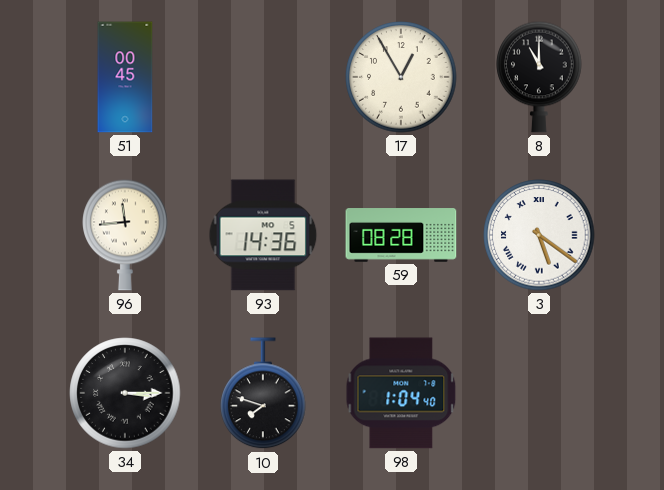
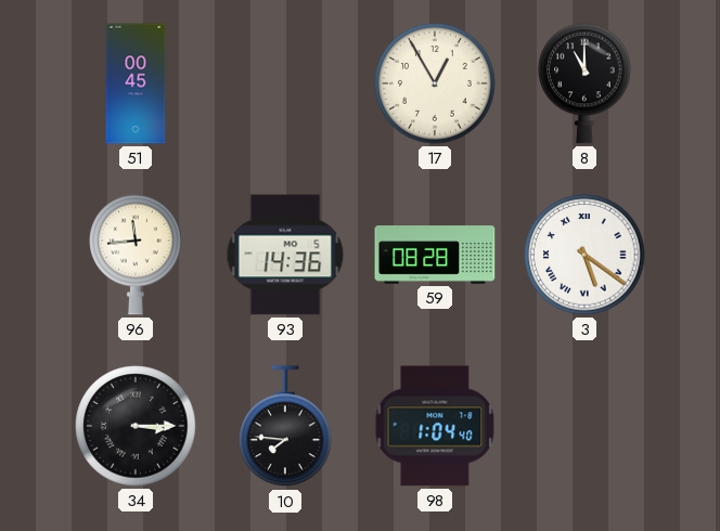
10: 7:48 -> 7:46 (285, 427)
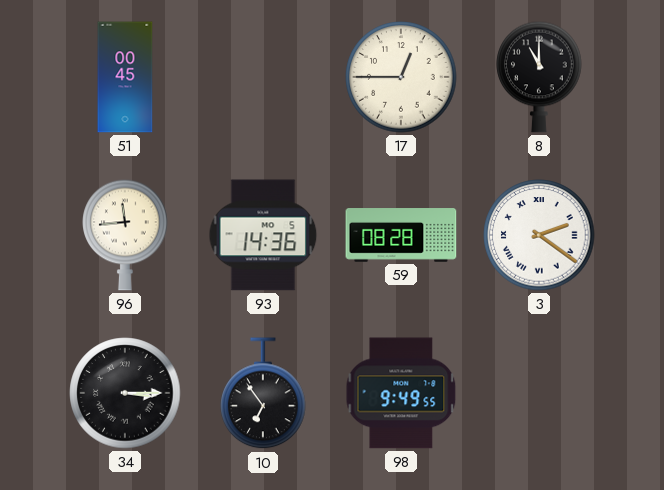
17: 12:55 -> 12:45 (401, 77)
3: 5:21 -> 2:21 (539, 235)
10: 7:46 -> 6:54 (263, 394)
98: 1:04 -> 9:49 (401, 393)
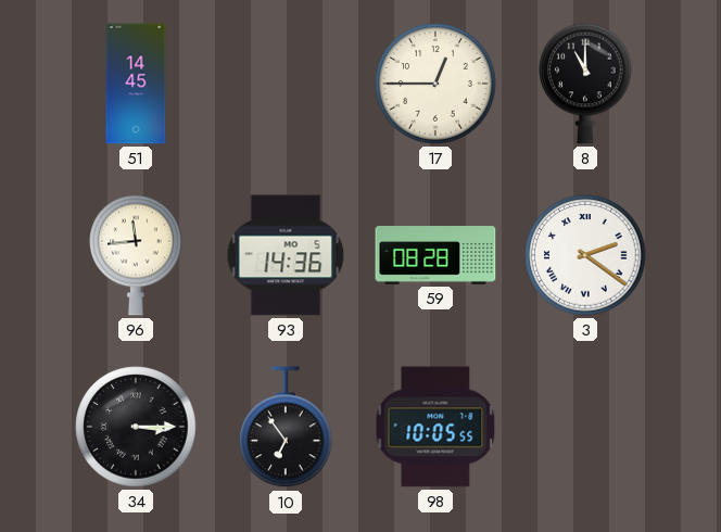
51: 00:45 -> 14:45 (136, 84)
98: 9:49 -> 10:05 (435, 427)
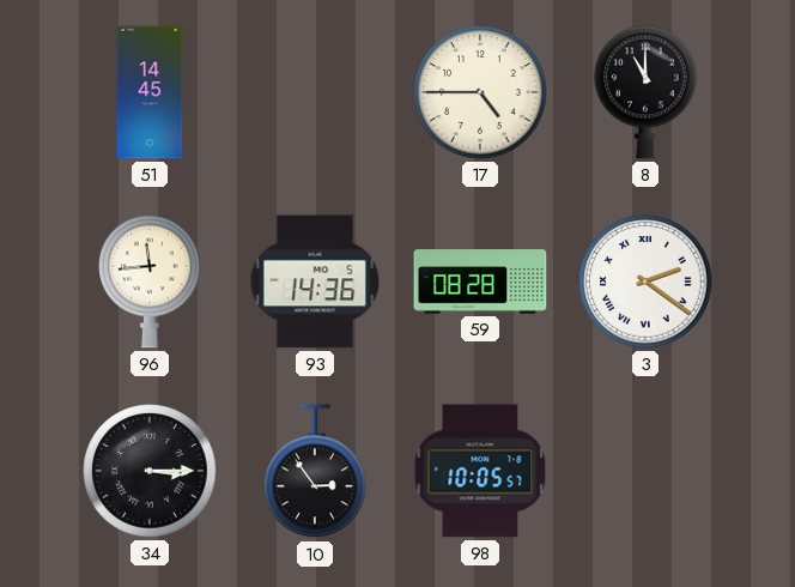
17: 12:45 -> 4:45 (480, 92)
10: 6:54 -> 2:54 (315, 472)
98: 10:05:55 -> 10:05:57 (480, 471)
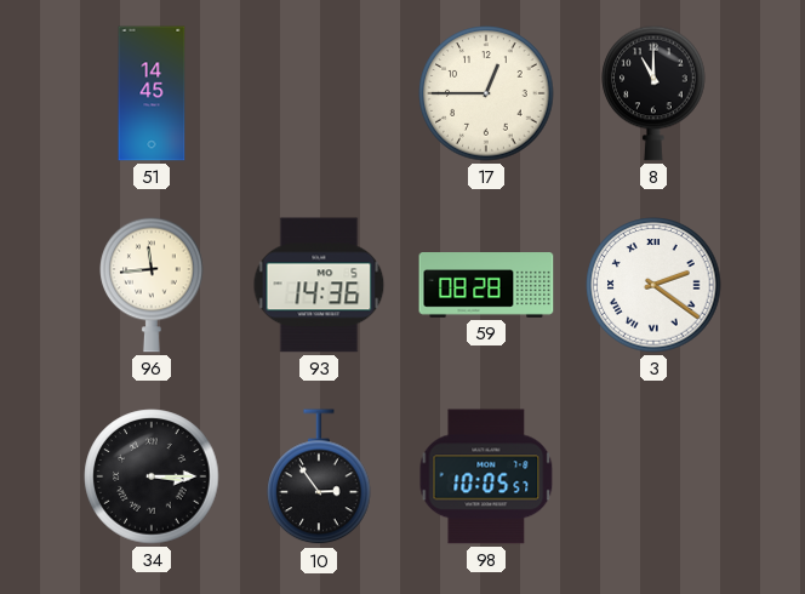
17: 4:45 -> 12:45 (486, 93)
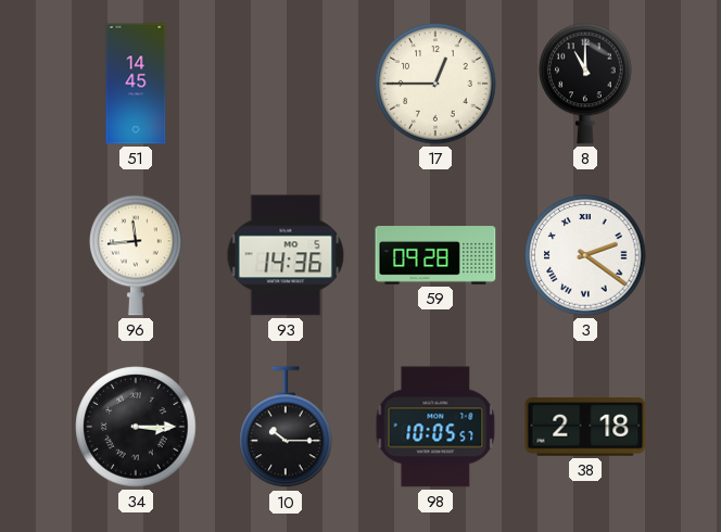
59: 08:28 -> 09:28 (435, 255)
10: 2:54 -> 10:15 (286, 428)
38: none -> 2:18 (585, 428)
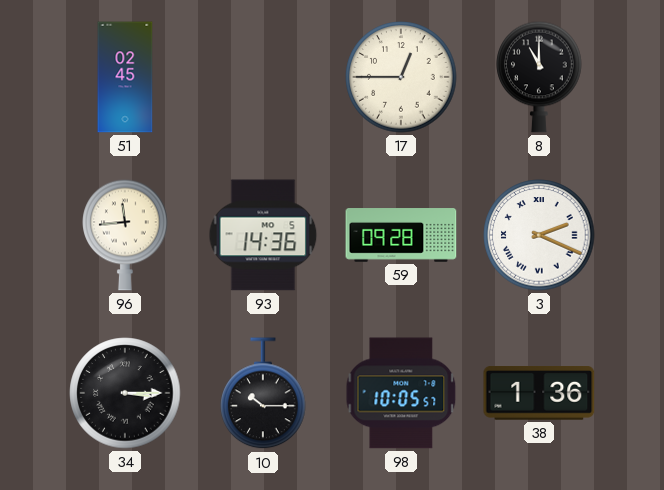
51: 14:45 -> 02:45 (125, 77)
3: 2:21 -> 2:19 (539, 235)
38: 2:18 -> 1:36 (539, 394)
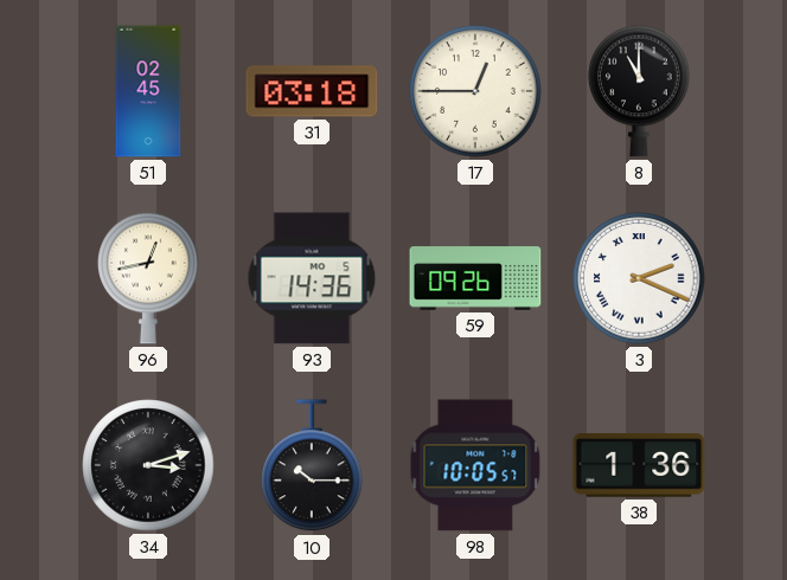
31: none -> 03:18 (312, 91)
96: 11:44 -> 12:43 (148, 278)
59: 09:28 -> 09:26 (475, 278)
34: 3:15 -> 3:12 (148, 465)
